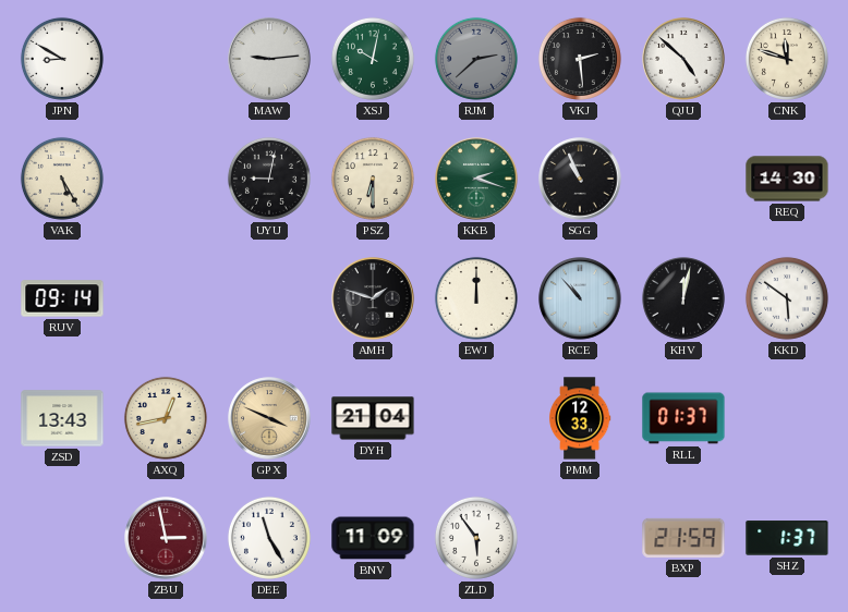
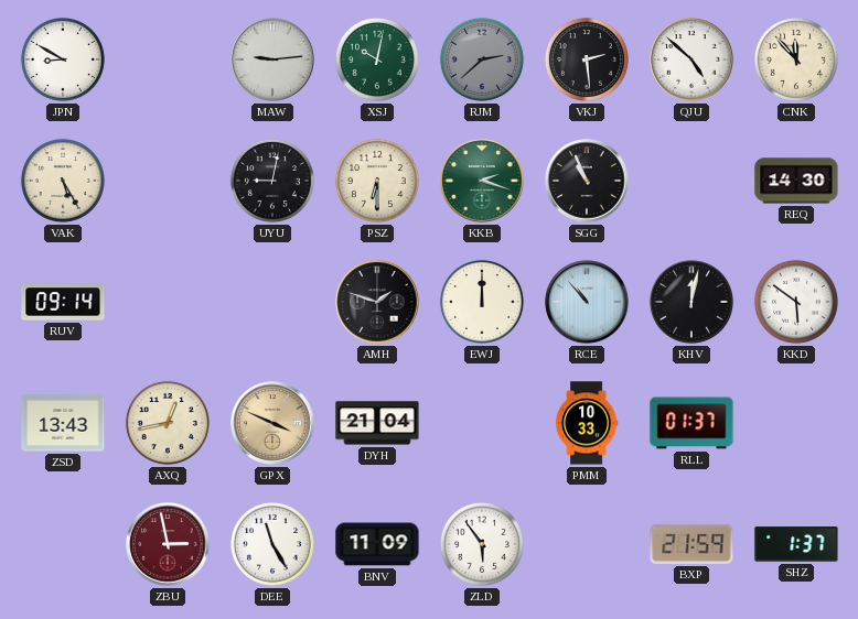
CNK: 11:48 -> 11:53 (796, 59)
PMM: 12:33 -> 10:33 (587, 423)
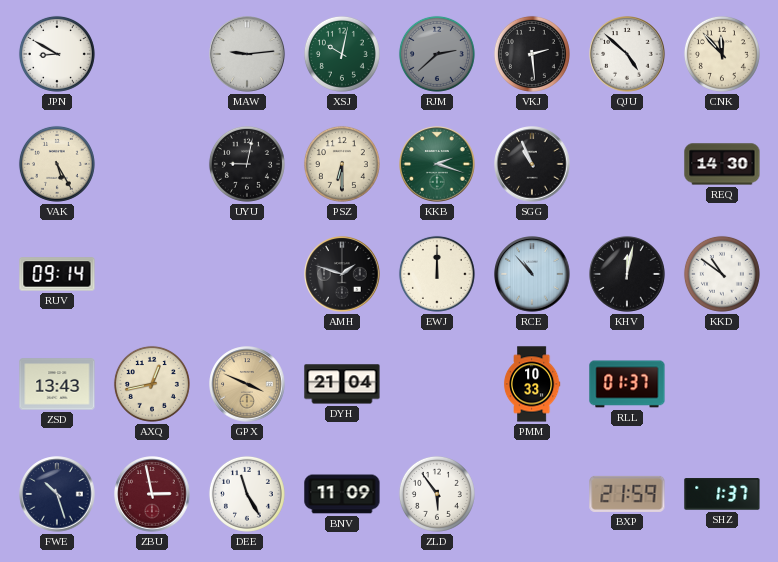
KKD: 5:51 -> 10:51 (722, 274)
FWE: none -> 10:27 (57, 494)
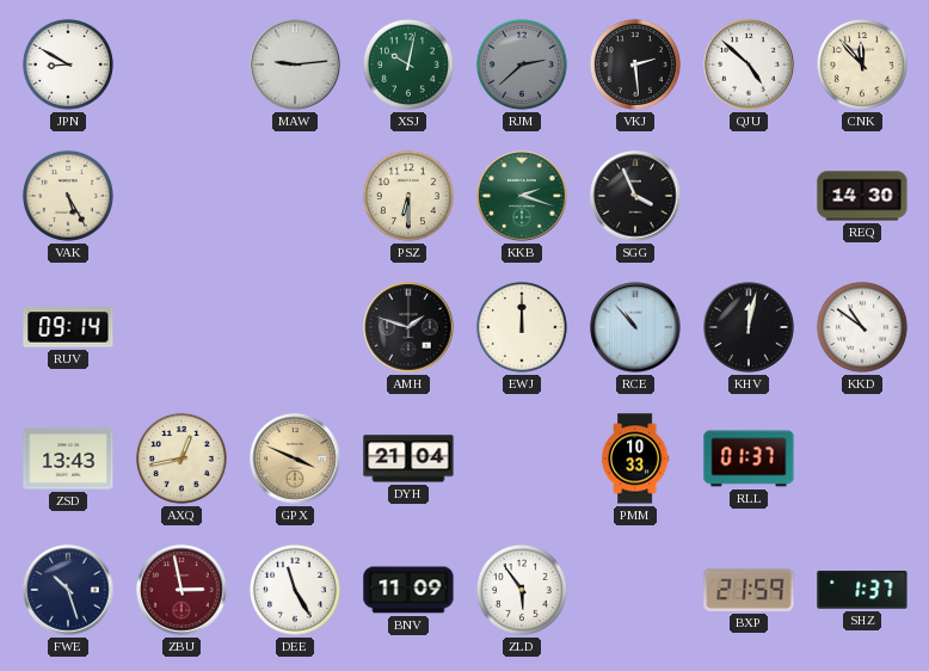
UYU: 9:02 -> none (247, 164)
SGG: 10:56 -> 3:56 (635, 196)
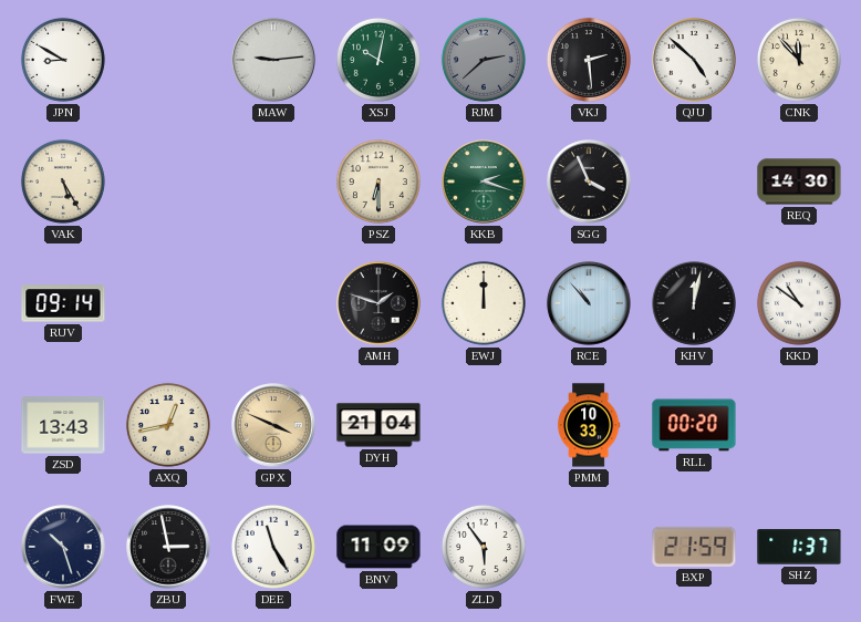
RLL: 01:37 -> 00:20 (694, 425)
ZBU dial: burgundy -> black (168, 547)
